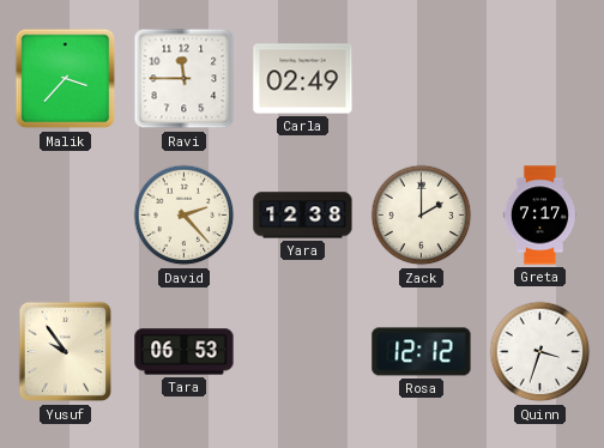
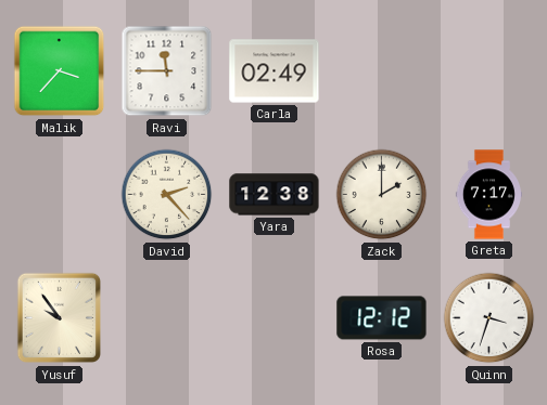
Tara: 06:53 -> none (185, 352)
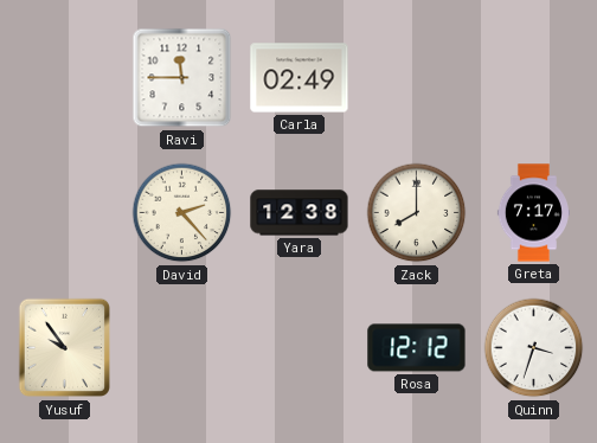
Malik: 3:37 -> none (60, 71)
Zack: 2:00 -> 8:00 (417, 213)
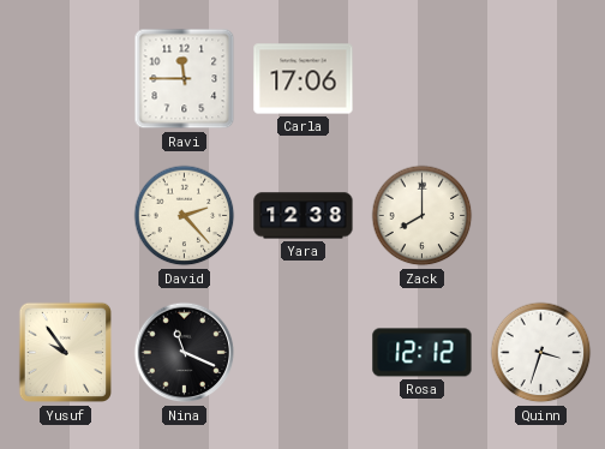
Carla: 02:49 -> 17:06 (304, 79)
Greta: 7:17 -> none (533, 213)
Nina: none -> 11:19 (185, 353)
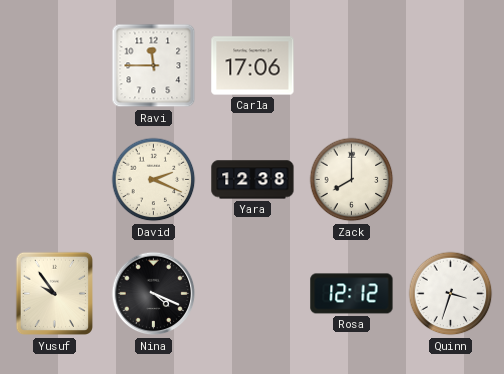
David: 2:23 -> 2:19 (154, 180)
Nina: 11:19 -> 4:19 (154, 294)
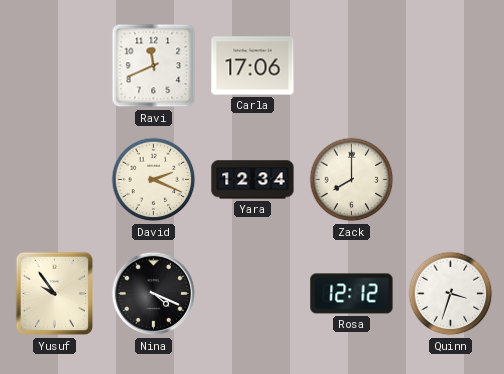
Ravi: 11:45 -> 11:41 (154, 66)
Yara: 12:38 -> 12:34 (253, 180)
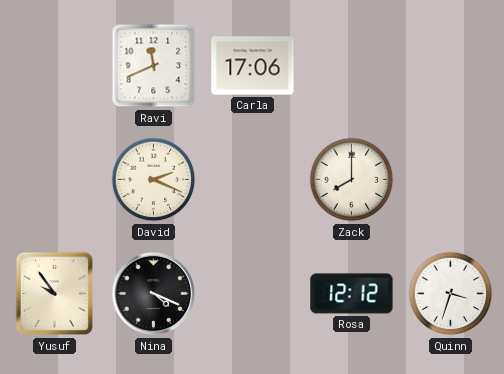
Yara: 12:34 -> none (253, 180)
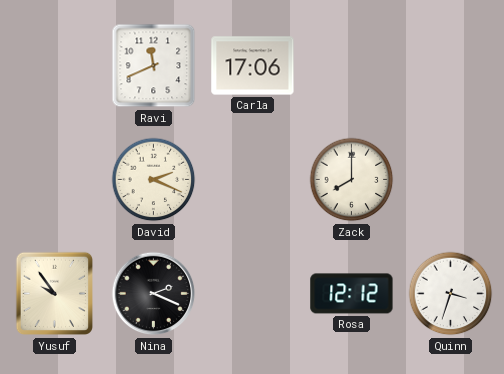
Nina: 4:19 -> 2:19 (154, 294)
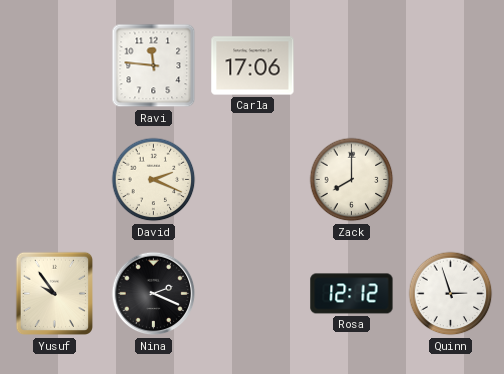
Ravi: 11:41 -> 11:46 (154, 66)
Quinn: 3:33 -> 2:57 (451, 294)
